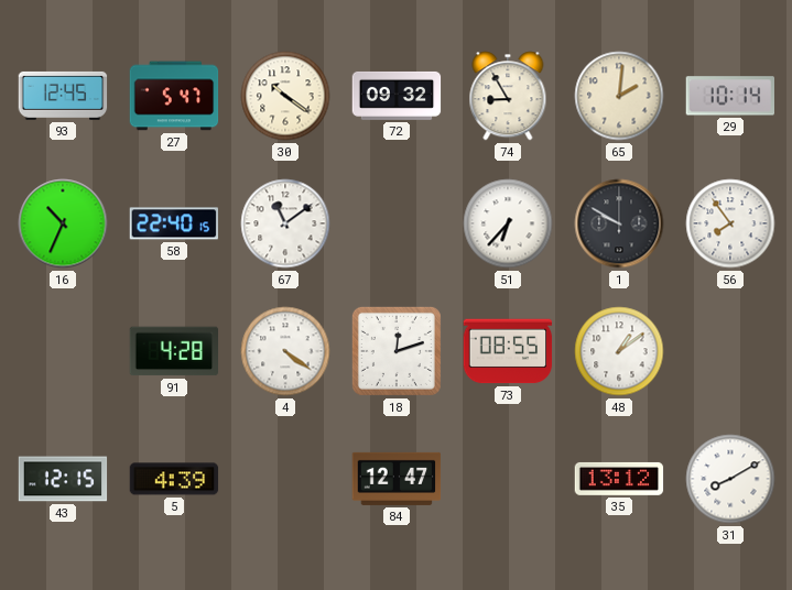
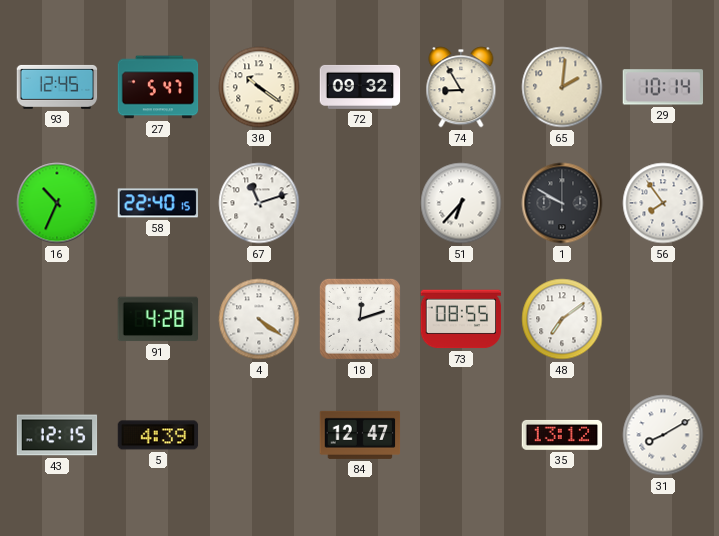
67: 11:09 -> 11:12 (259, 203)
48: 1:09 -> 7:09 (562, 319)
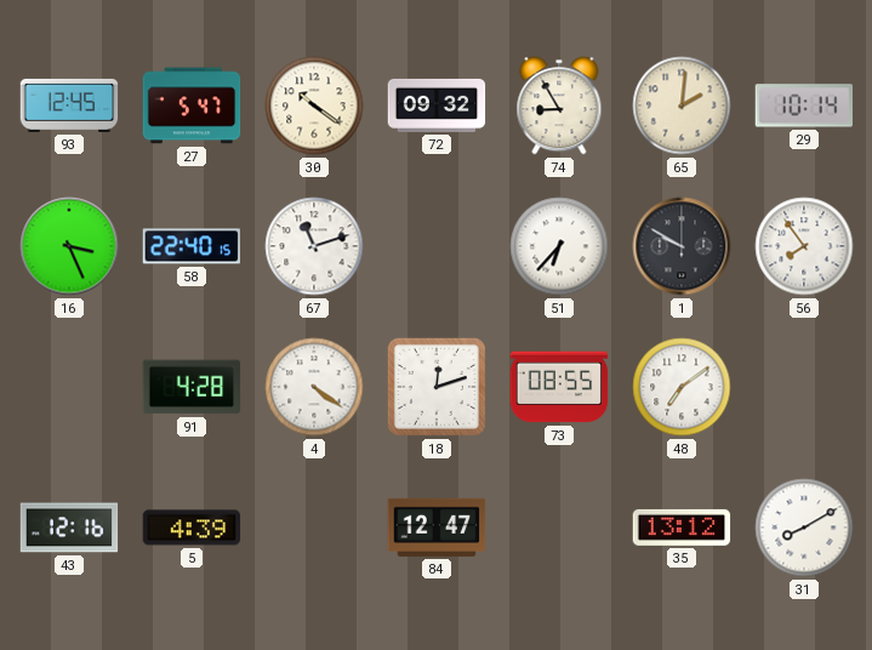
16: 10:34 -> 3:26 (69, 246)
43: 12:15 -> 12:16 (69, 528)
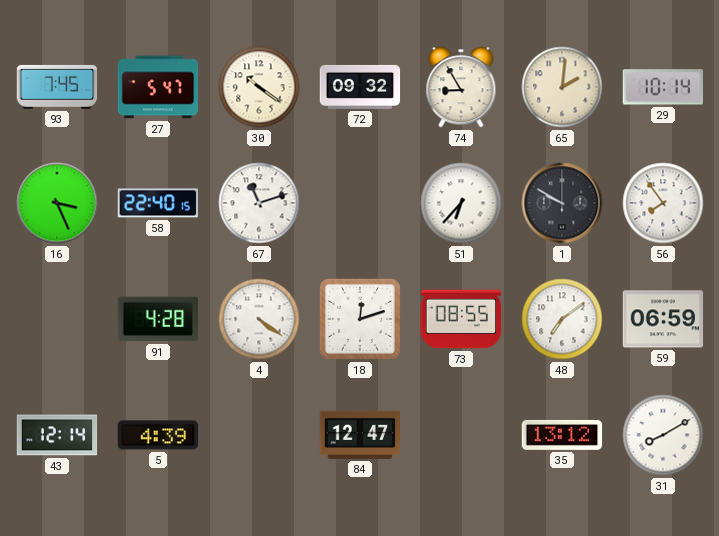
93: 12:45 -> 7:45 (57, 87)
59: none -> 06:59 (663, 319)
43: 12:16 -> 12:14 (57, 435)
